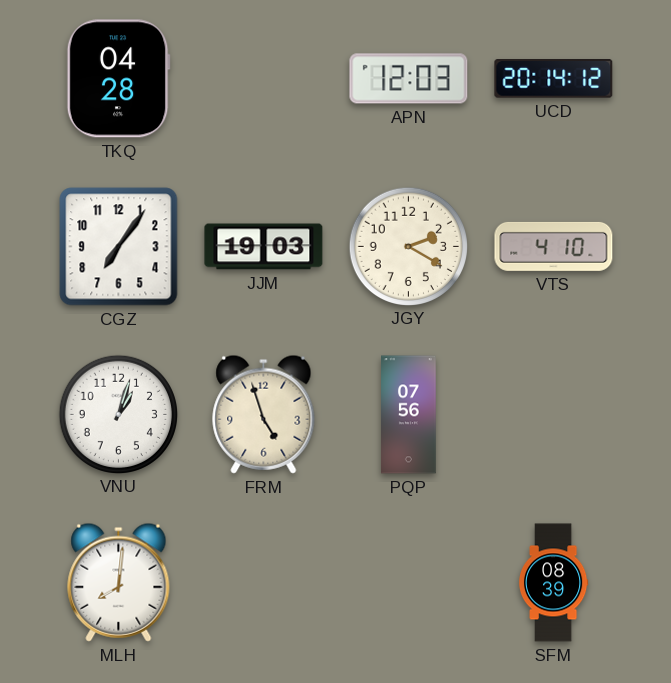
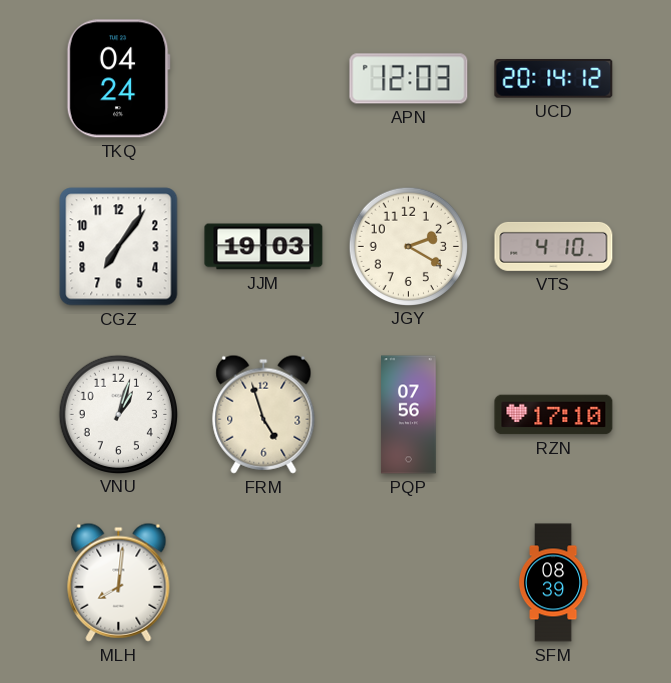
TKQ: 04:28 -> 04:24 (118, 79)
RZN: none -> 17:10 (554, 415)
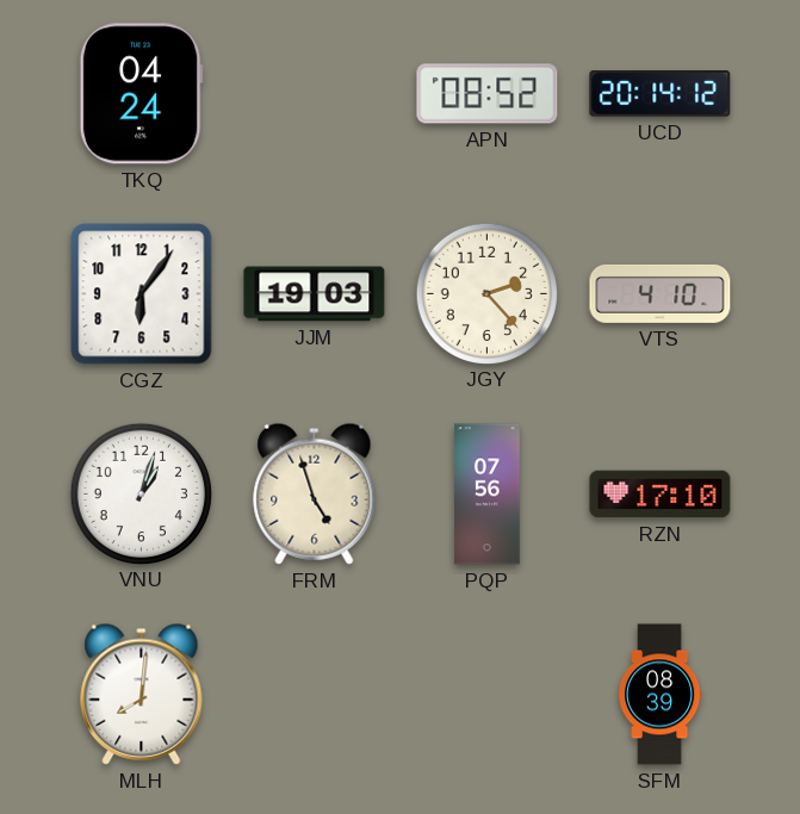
APN: 12:03 -> 08:52 (488, 94)
CGZ: 7:06 -> 6:06 (142, 294)
JGY: 2:20 -> 2:23 (486, 293)
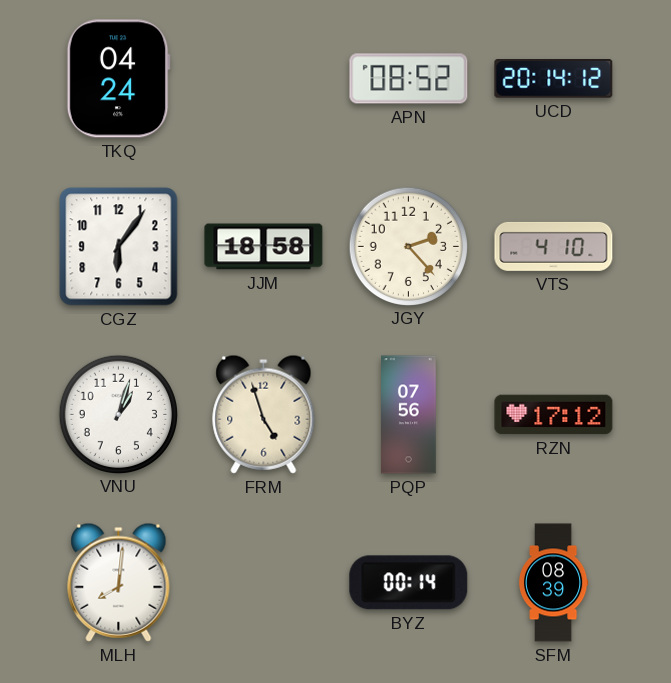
JJM: 19:03 -> 18:58 (264, 247)
RZN: 17:10 -> 17:12 (554, 415)
BYZ: none -> 00:14 (409, 583)
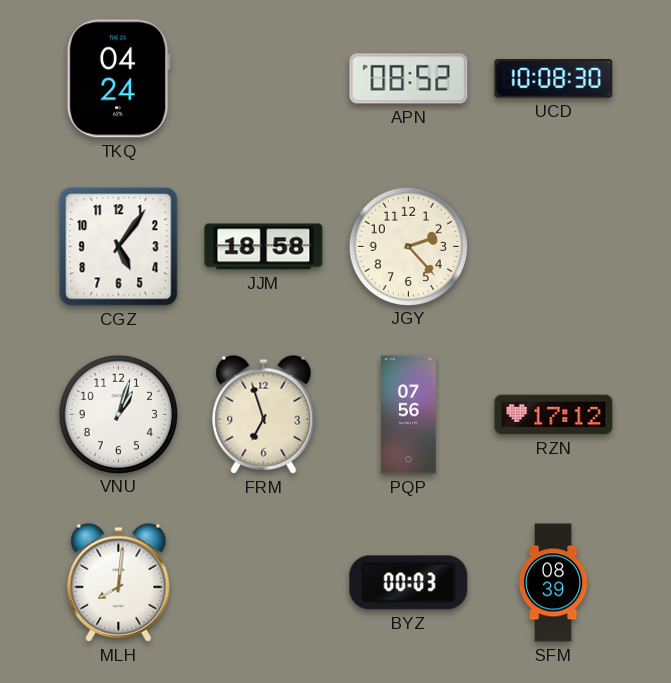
UCD: 20:14 -> 10:08 (554, 79)
CGZ: 6:06 -> 5:06 (119, 247)
VTS: 4:10 -> none (554, 246)
FRM: 4:57 -> 6:57 (264, 414)
BYZ: 00:14 -> 00:03 (409, 583)
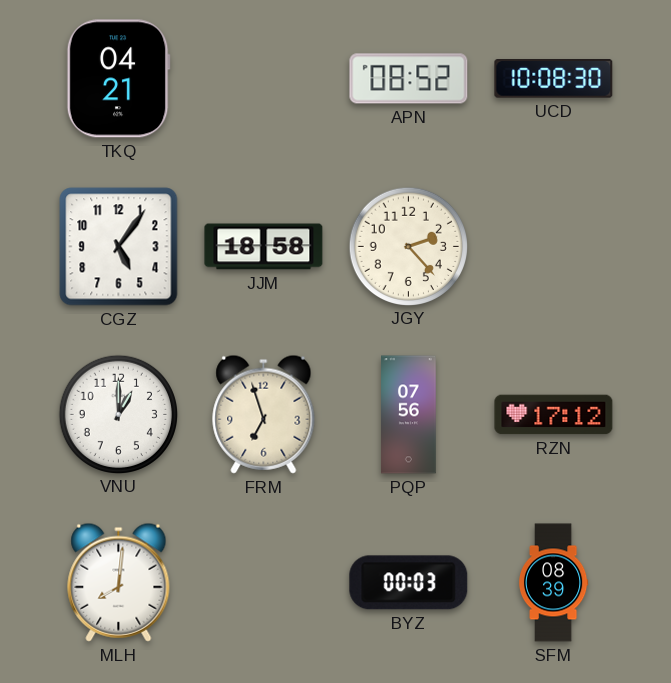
TKQ: 04:24 -> 04:21 (118, 79)
VNU: 1:03 -> 1:00 (118, 414)
